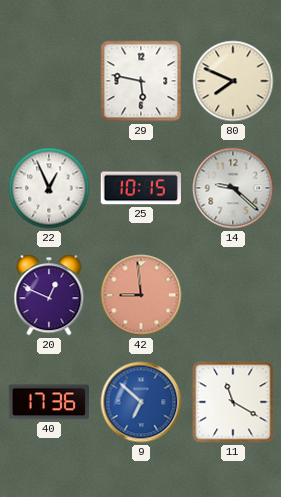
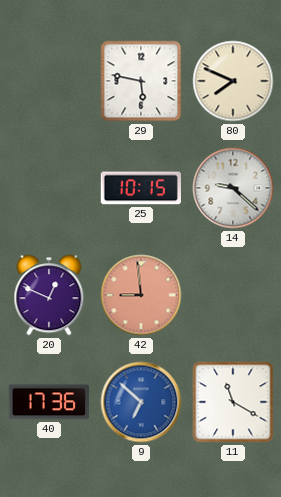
22: 12:56 -> none (49, 188)
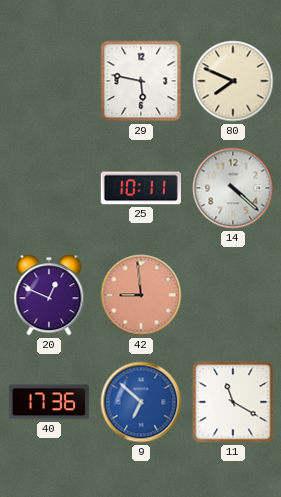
25: 10:15 -> 10:11 (141, 188)
14: 9:22 -> 4:22 (233, 188)
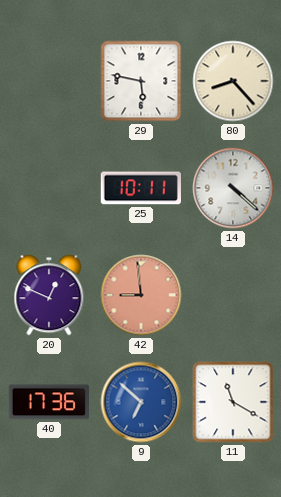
80: 7:49 -> 8:23 (233, 81)
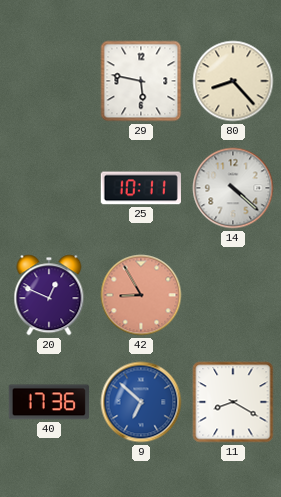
42: 8:59 -> 8:55 (141, 295)
11: 11:20 -> 8:20 (233, 402)
